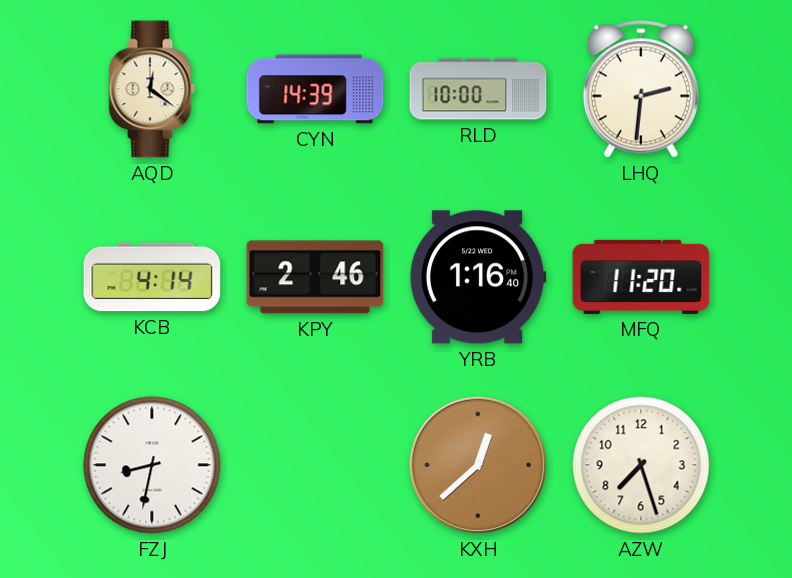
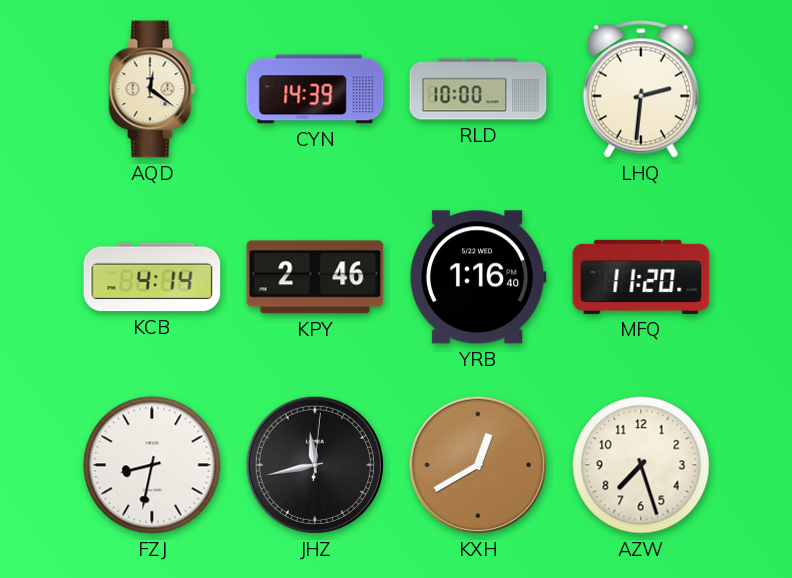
JHZ: none -> 11:43 (315, 465)
KXH: 12:38 -> 12:40 (478, 465)
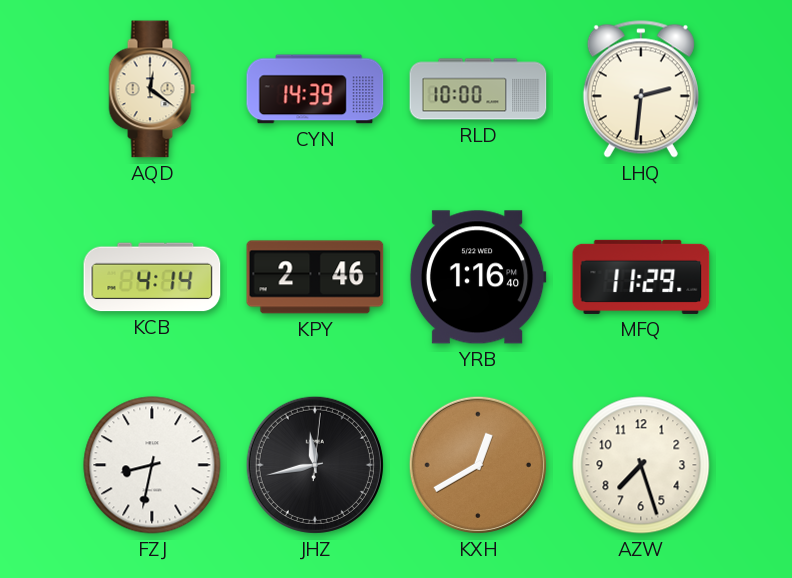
MFQ: 11:20 -> 11:29 (641, 277)
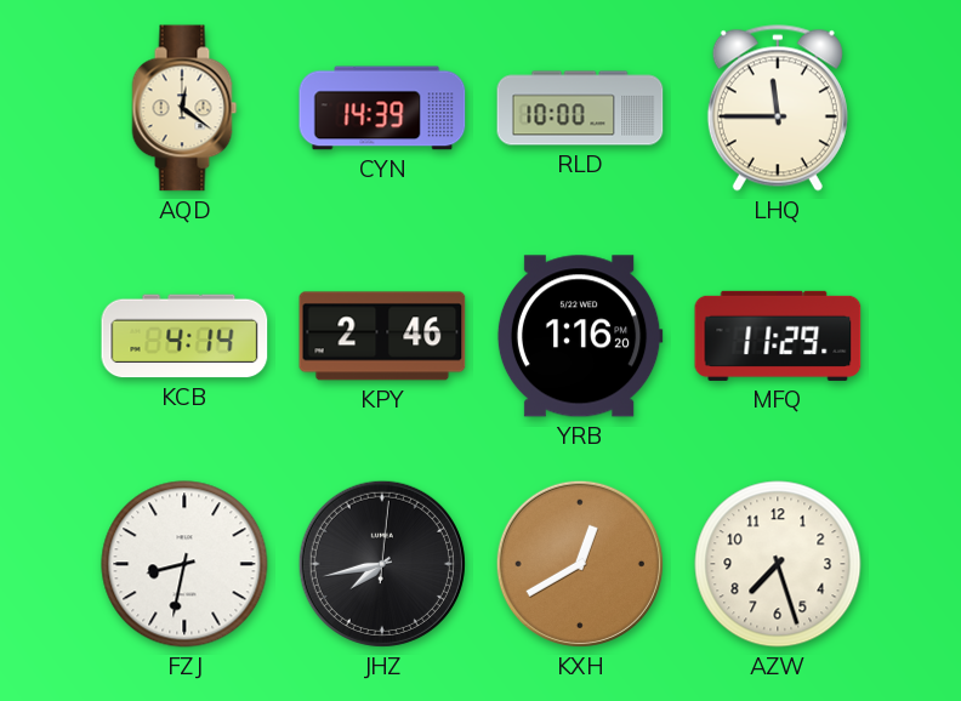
LHQ: 2:31 -> 11:45 (778, 108)
YRB: 1:16:40 -> 1:16:20 (580, 336)
JHZ: 11:43 -> 7:43 (382, 564)
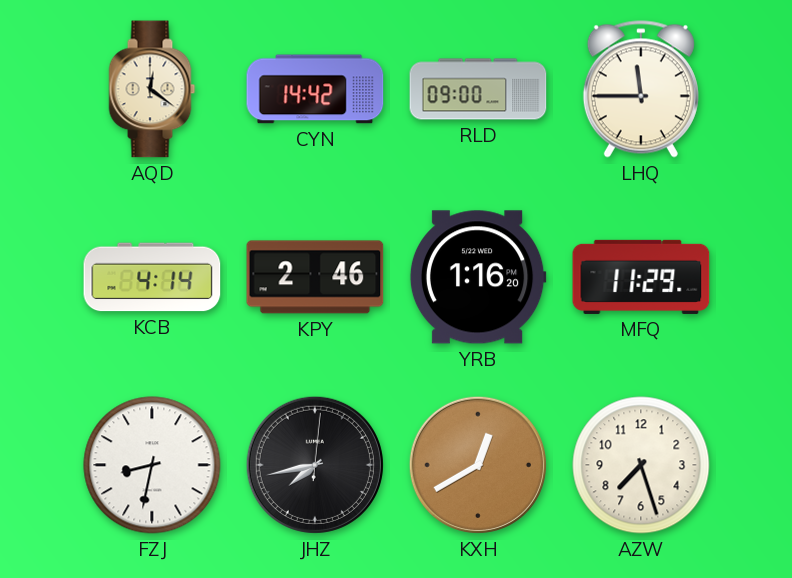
CYN: 14:39 -> 14:42 (315, 89)
RLD: 10:00 -> 09:00 (478, 89)
